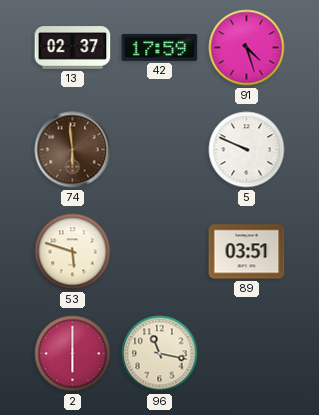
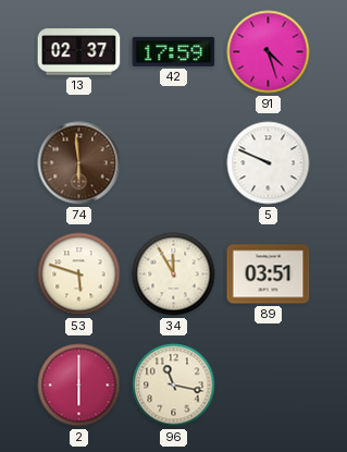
34: none -> 11:55 (174, 274)
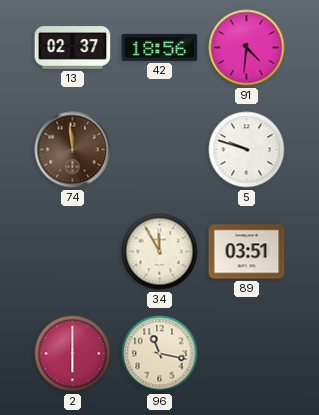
42: 17:59 -> 18:56 (160, 47)
91: 4:27 -> 4:31 (247, 48)
74: 5:59 -> 11:59 (73, 150)
5: 9:49 -> 9:48 (247, 150)
53: 5:48 -> none (79, 274)
